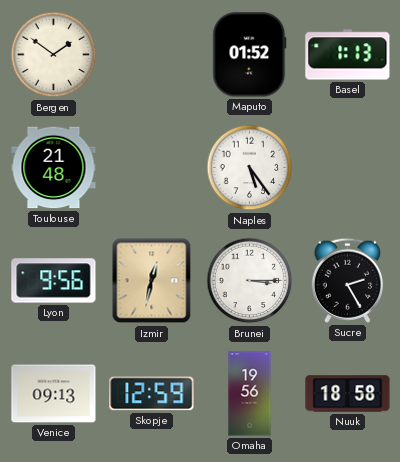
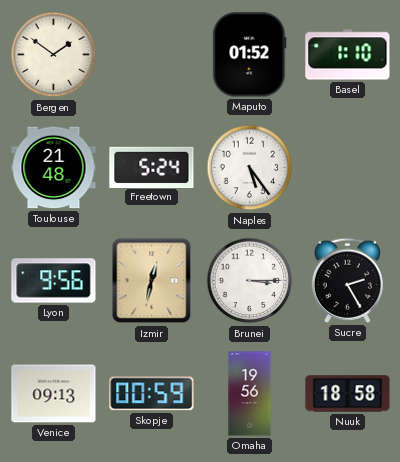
Basel: 1:13 -> 1:10 (348, 55)
Freetown: none -> 5:24 (152, 167)
Skopje: 12:59 -> 00:59 (152, 394)
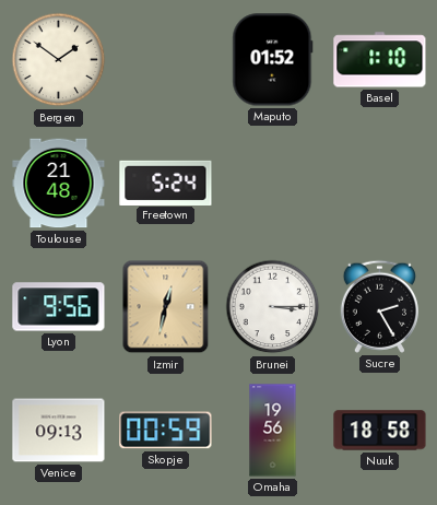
Naples: 5:24 -> none (250, 168)
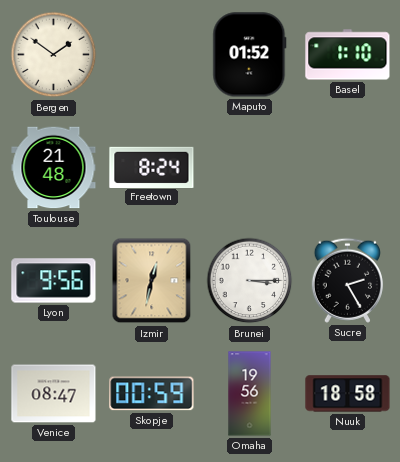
Freetown: 5:24 -> 8:24 (152, 167)
Venice: 09:13 -> 08:47 (54, 394)
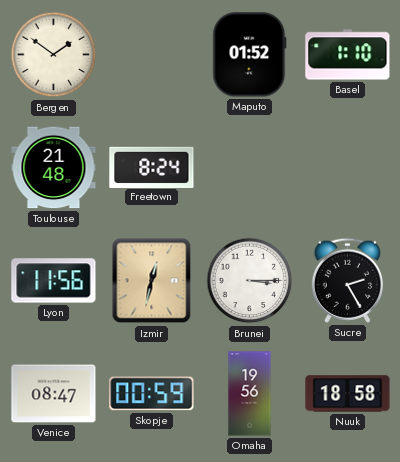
Lyon: 9:56 -> 11:56 (54, 281)
